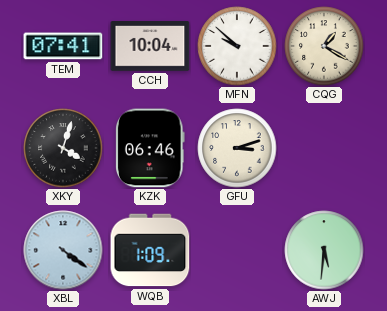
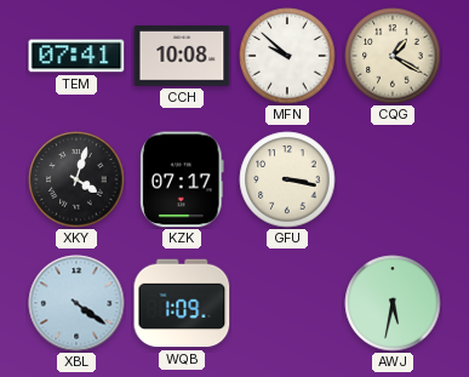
CCH: 10:04 -> 10:08 (182, 57)
KZK: 06:46 -> 07:17 (183, 179)
GFU: 3:12 -> 3:17 (287, 179)
AWJ: 5:31 -> 5:32 (393, 303)
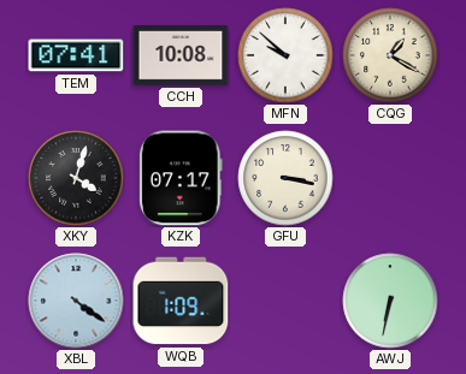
AWJ: 5:32 -> 6:32 (390, 301)
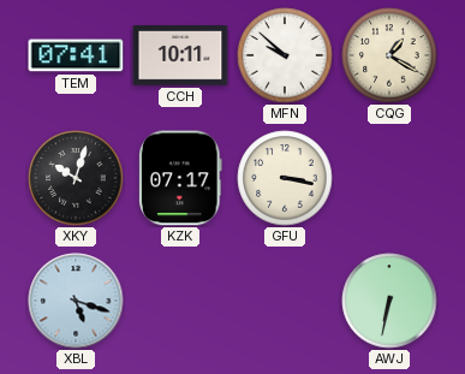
CCH: 10:08 -> 10:11 (180, 57)
XKY: 4:03 -> 10:03 (76, 178)
XBL: 4:21 -> 5:18 (76, 301)
WQB: 1:09 -> none (181, 301)
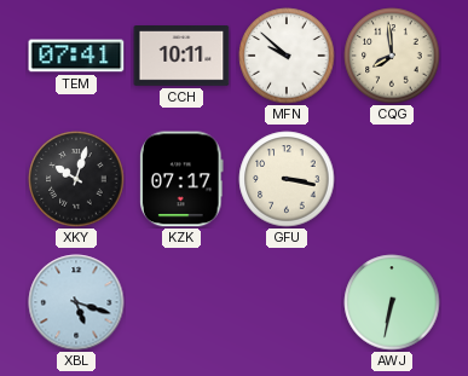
CQG: 1:20 -> 7:59 (392, 56)
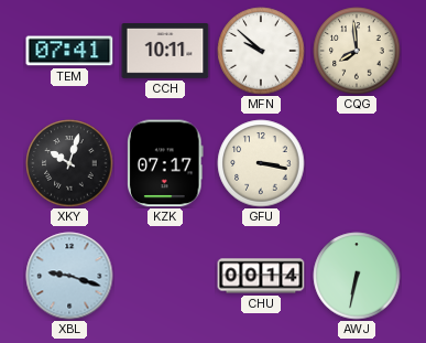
XBL: 5:18 -> 9:18 (69, 276)
CHU: none -> 00:14 (261, 276)
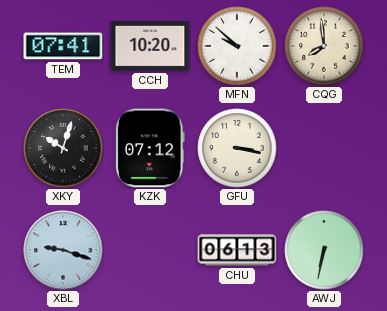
CCH: 10:11 -> 10:20 (150, 47)
KZK: 07:17 -> 07:12 (151, 148)
CHU: 00:14 -> 06:13 (237, 250)
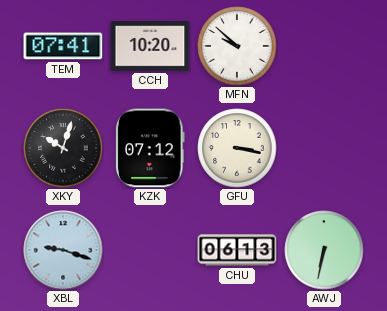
CQG: 7:59 -> none (324, 46)
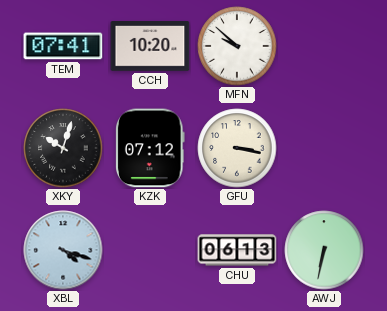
XBL: 9:18 -> 4:18 (63, 250)
